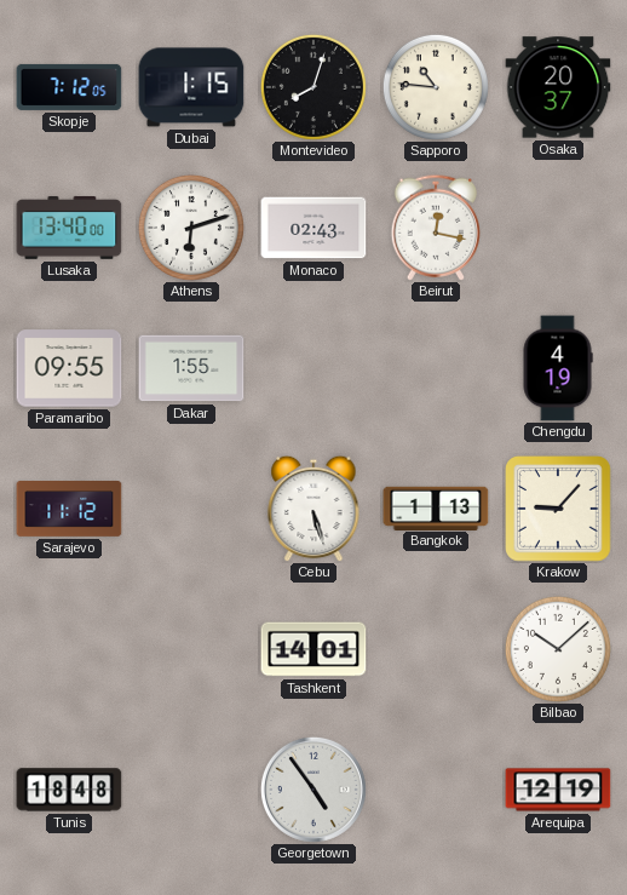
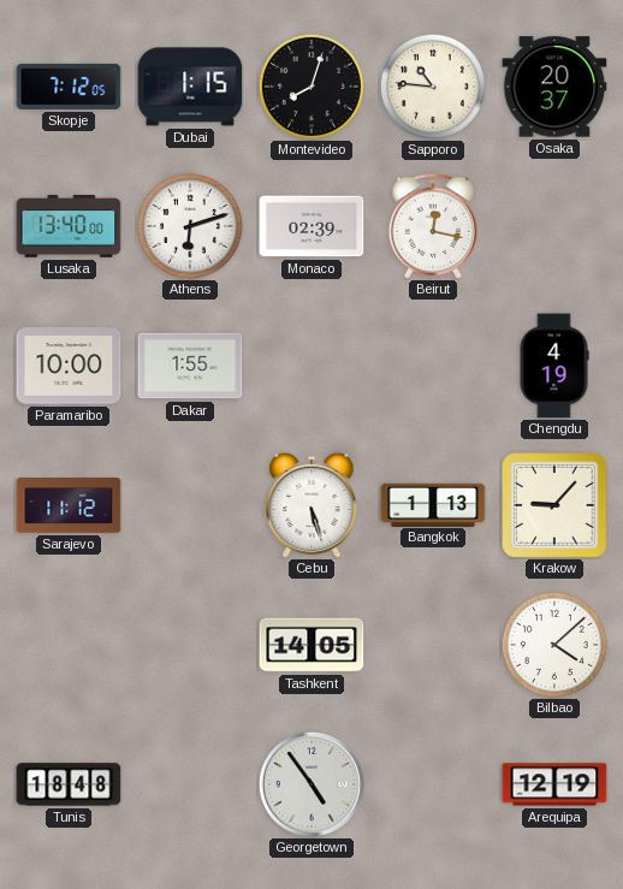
Monaco: 02:43 -> 02:39 (311, 226)
Paramaribo: 09:55 -> 10:00 (69, 366)
Tashkent: 14:01 -> 14:05 (311, 645)
Bilbao: 10:08 -> 4:08 (554, 645)
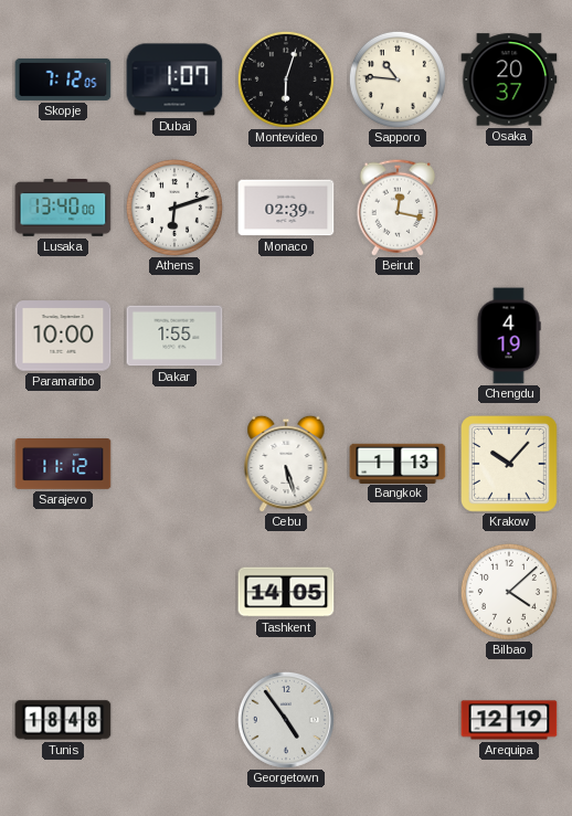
Dubai: 1:15 -> 1:07 (174, 80)
Montevideo: 8:03 -> 6:03 (286, 80)
Krakow: 9:07 -> 10:07 (510, 465)
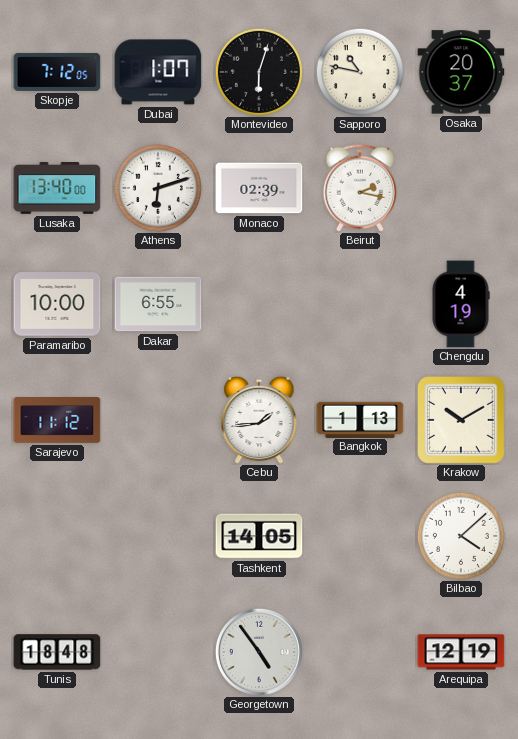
Sapporo: 10:46 -> 10:47 (360, 72)
Beirut: 12:17 -> 2:17 (359, 188)
Dakar: 1:55 -> 6:55 (158, 304)
Cebu: 5:27 -> 1:44 (259, 420)
Krakow: 10:07 -> 10:10 (462, 421)
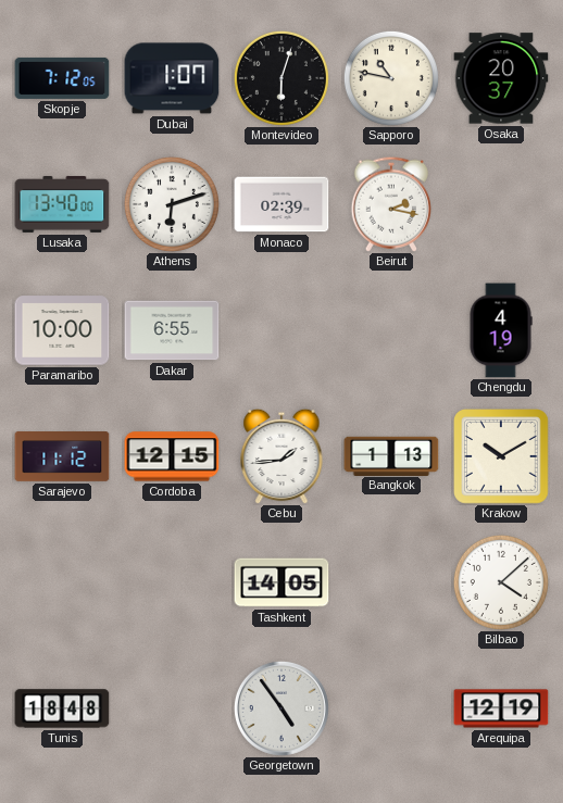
Cordoba: none -> 12:15 (172, 456)
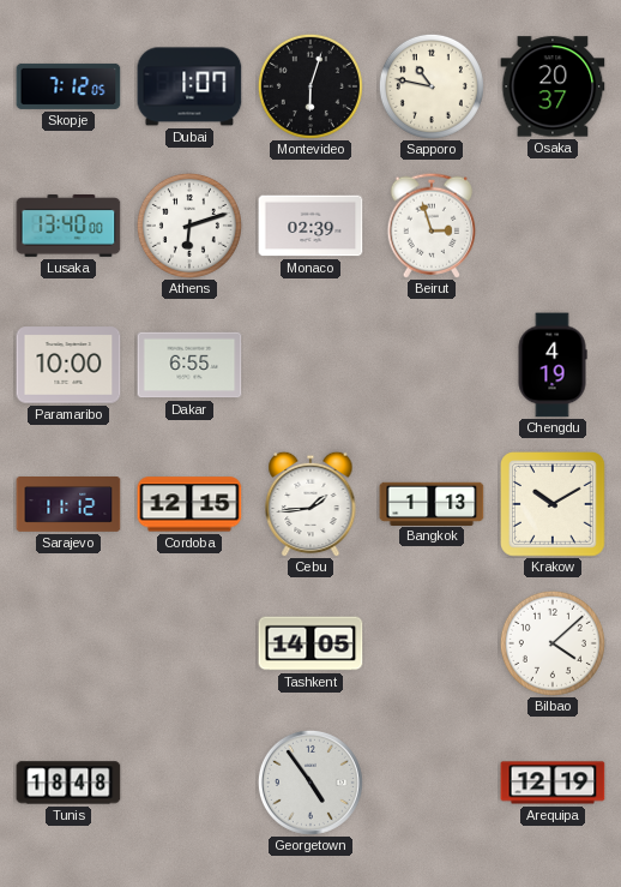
Beirut: 2:17 -> 2:57 (430, 226)
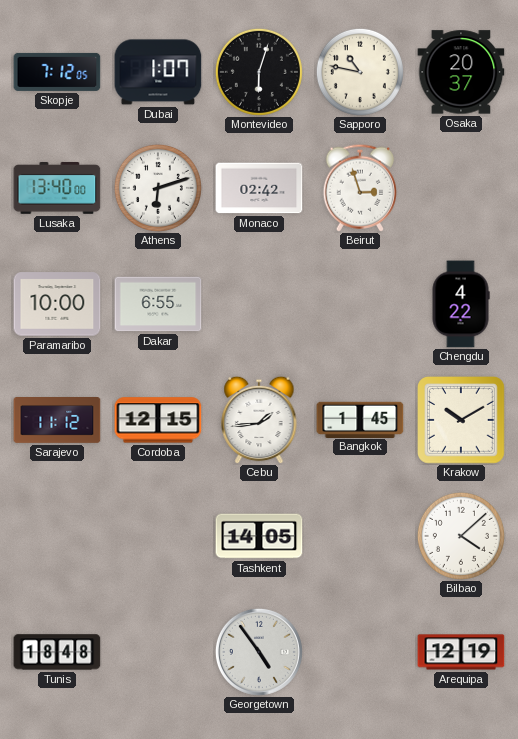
Monaco: 02:39 -> 02:42 (259, 188)
Chengdu: 4:19 -> 4:22 (461, 304)
Bangkok: 1:13 -> 1:45 (360, 419)
